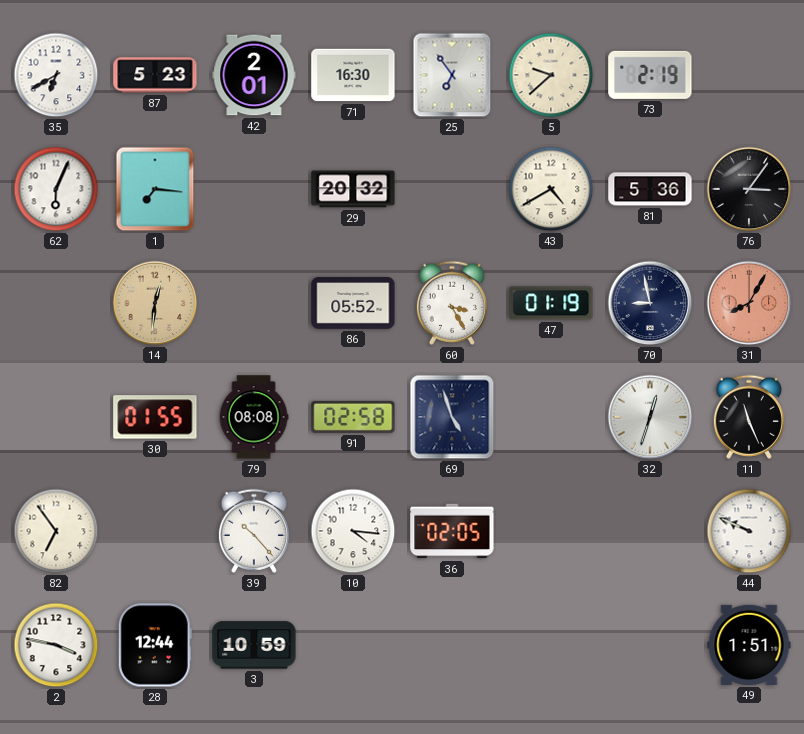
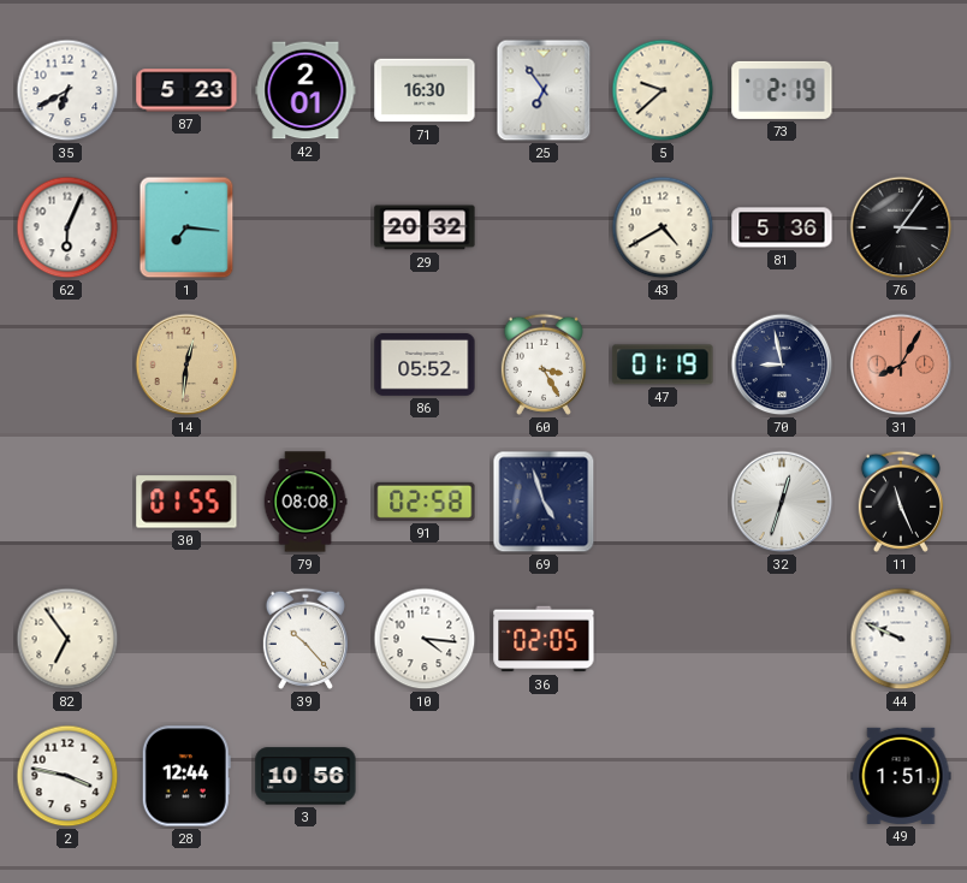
3: 10:59 -> 10:56 (305, 776)
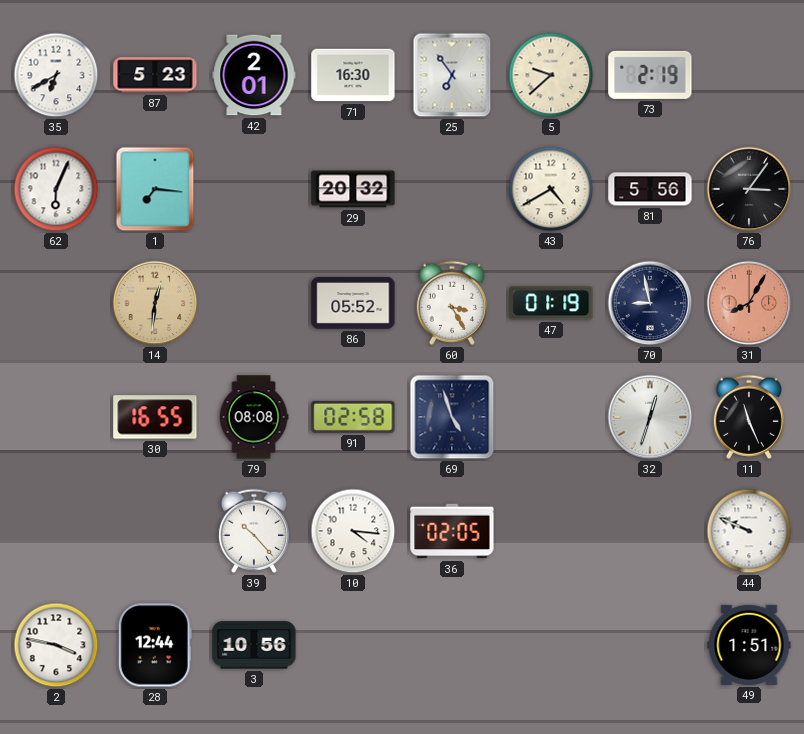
81: 5:36 -> 5:56 (650, 189)
30: 01:55 -> 16:55 (155, 417)
82: 6:54 -> none (67, 639)
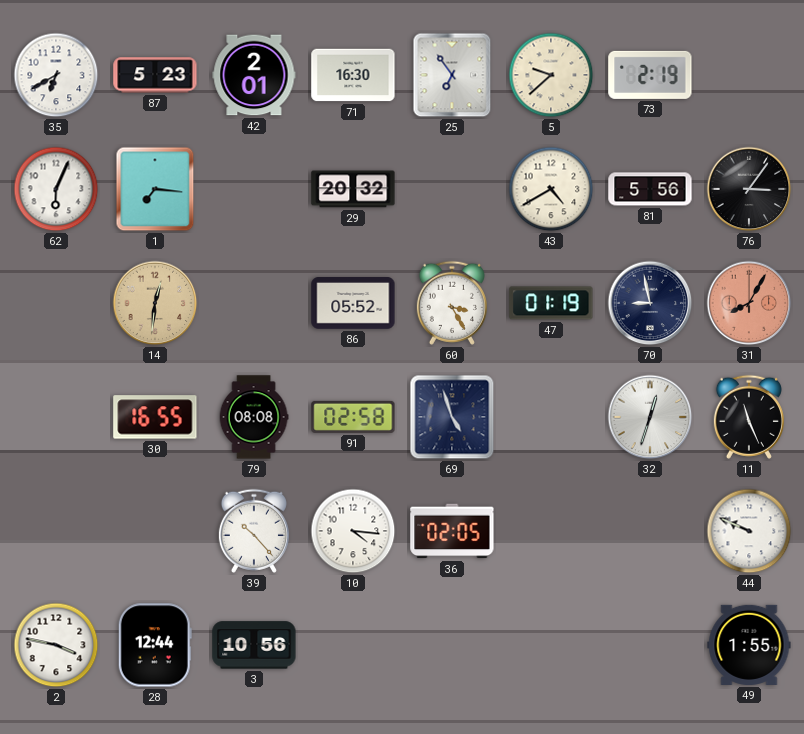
49: 1:51 -> 1:55 (749, 645)
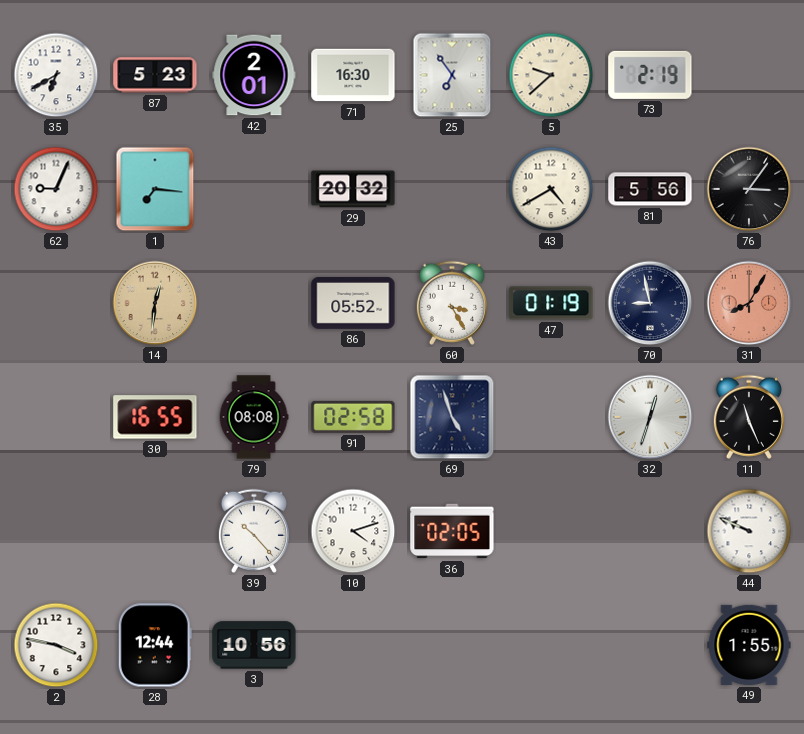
62: 6:04 -> 9:04 (56, 189)
10: 4:16 -> 4:12 (353, 531)
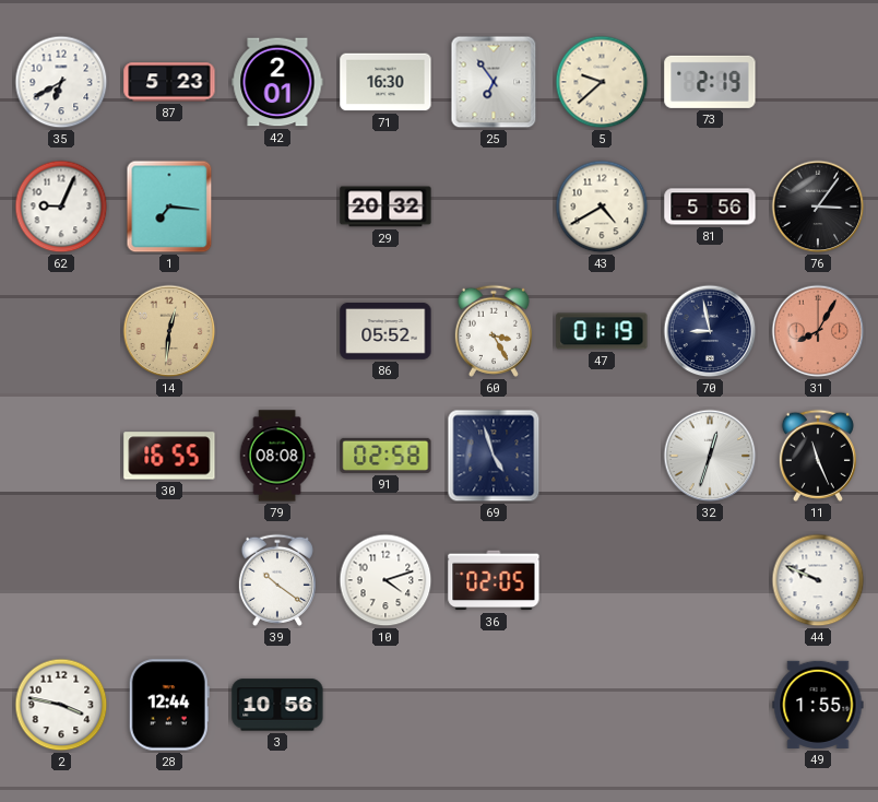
39: 10:23 -> 10:21 (277, 580)
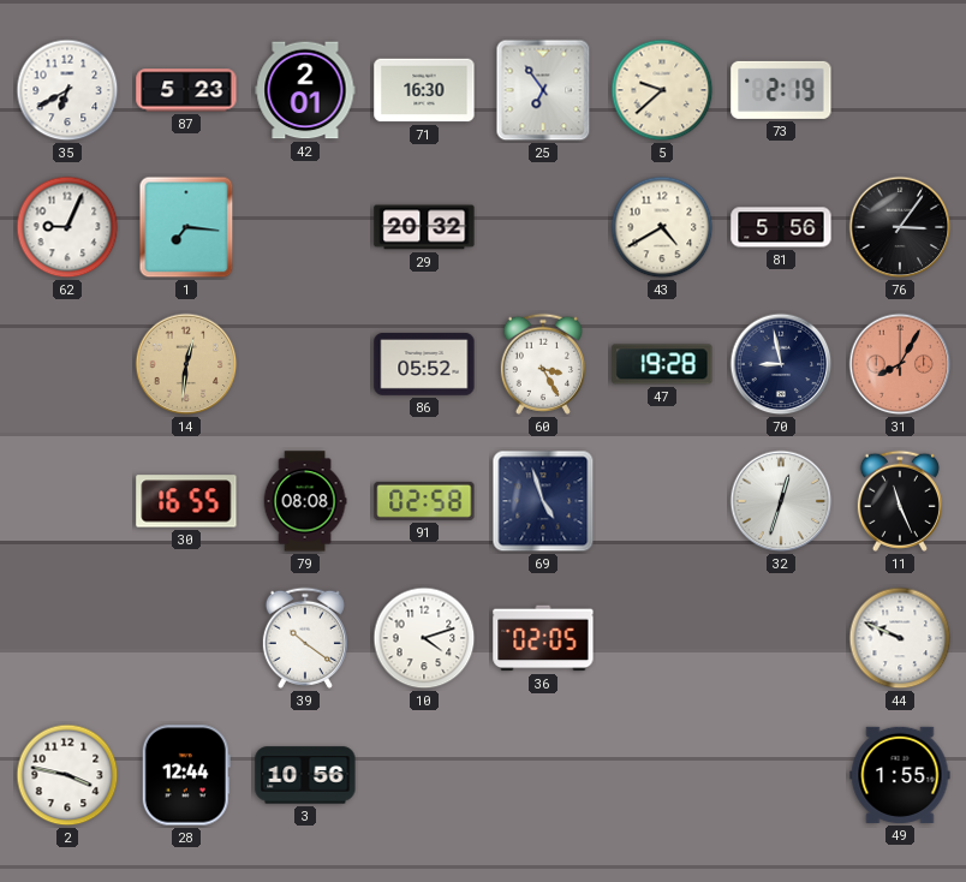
47: 01:19 -> 19:28 (662, 364)
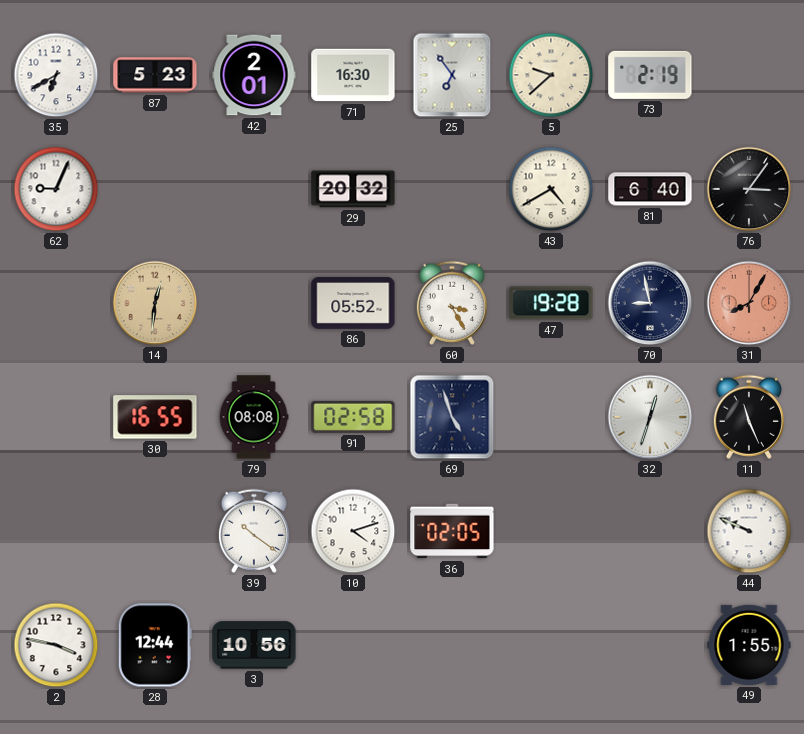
1: 7:16 -> none (186, 227)
81: 5:56 -> 6:40 (650, 189)
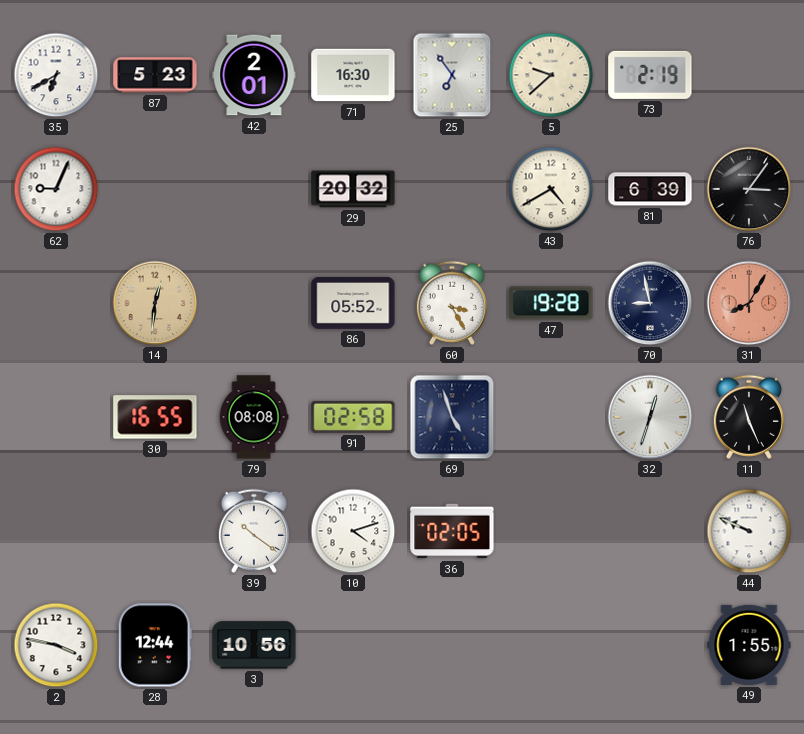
81: 6:40 -> 6:39 (650, 189)
